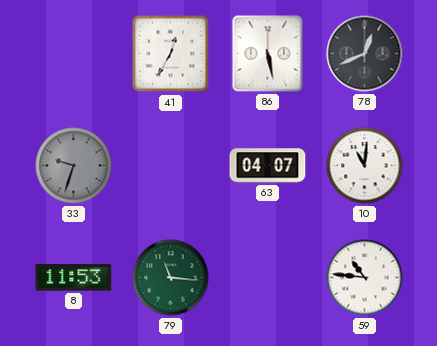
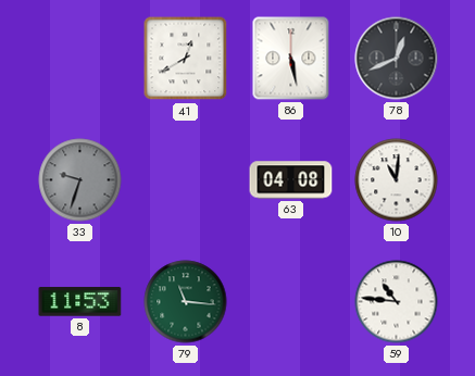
41: 12:35 -> 12:40 (186, 59)
63: 04:07 -> 04:08 (291, 180)
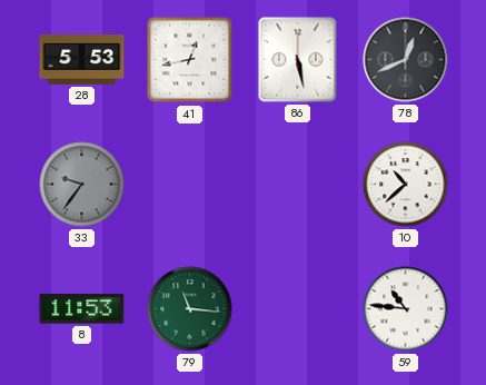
28: none -> 5:53 (82, 59)
41: 12:40 -> 12:43 (190, 60)
33: 9:33 -> 9:36 (82, 185)
63: 04:08 -> none (291, 180)
10: 11:01 -> 10:38 (406, 185)
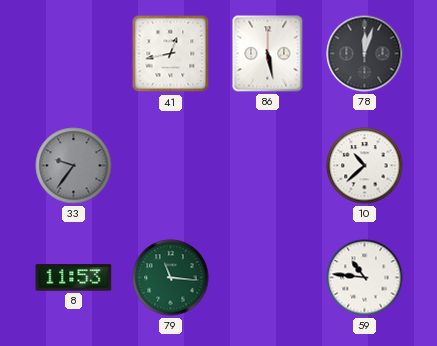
28: 5:53 -> none (82, 59)
78: 12:41 -> 12:03 (365, 54)
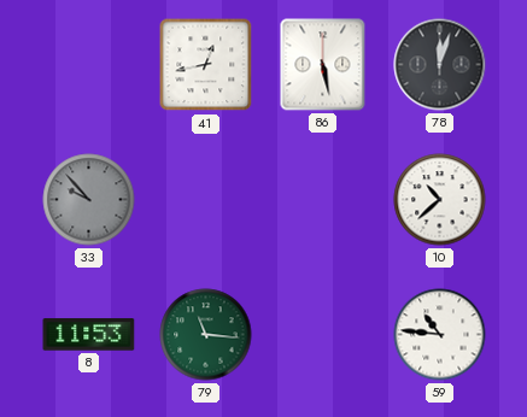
33: 9:36 -> 9:53 (89, 200)
